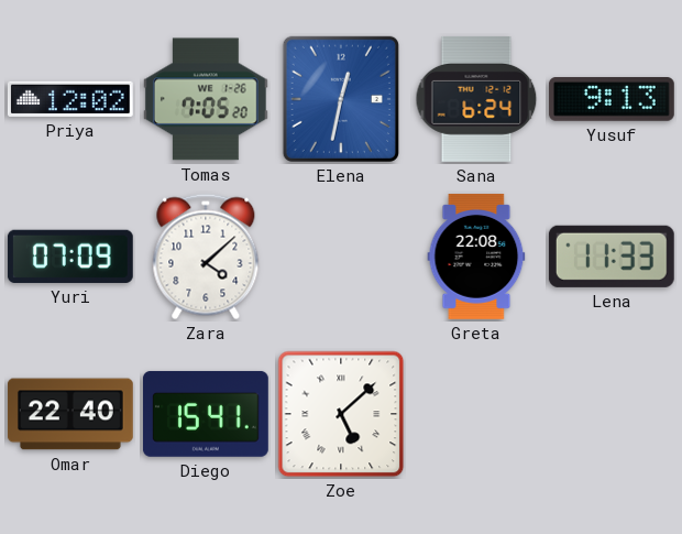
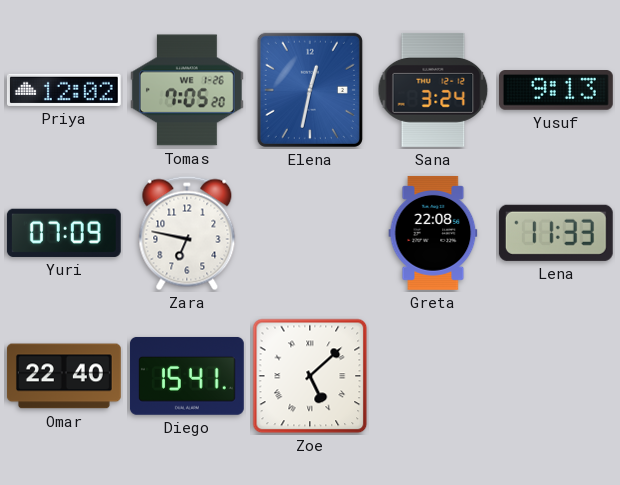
Sana: 6:24 -> 3:24 (433, 90)
Zara: 4:08 -> 6:47 (187, 233)
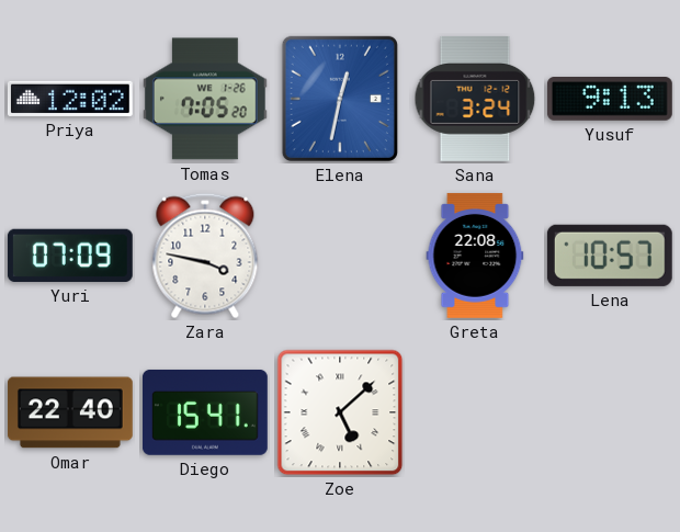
Zara: 6:47 -> 3:47 (205, 256)
Lena: 11:33 -> 10:57 (610, 256)
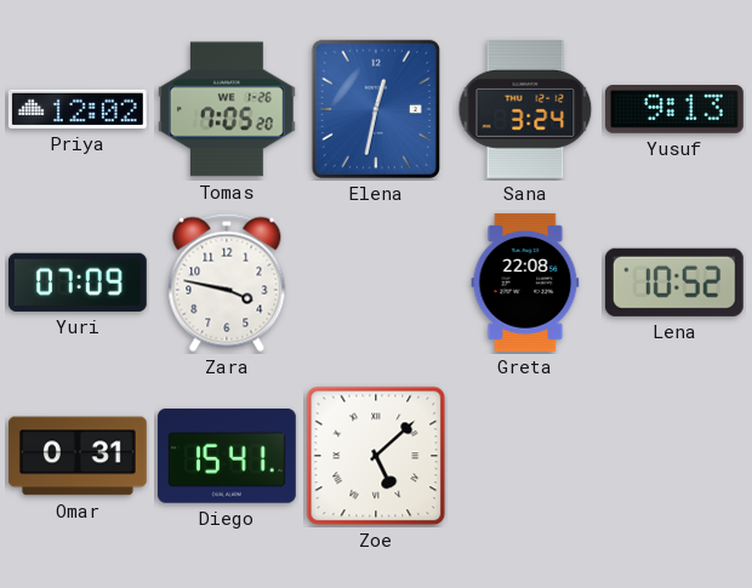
Lena: 10:57 -> 10:52 (674, 282)
Omar: 22:40 -> 0:31 (78, 456)
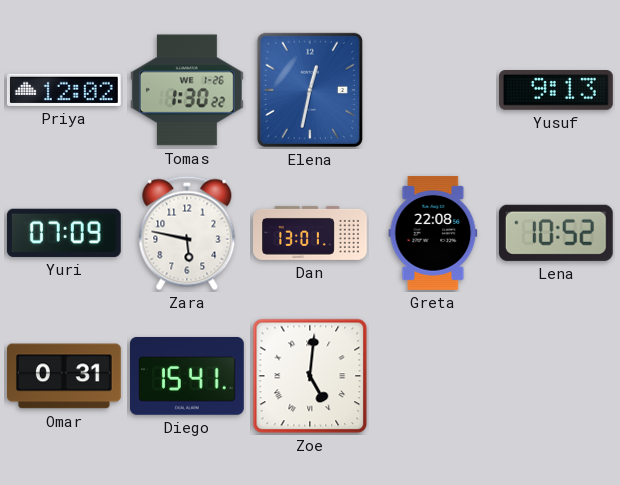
Tomas: 7:05 -> 1:30 (187, 90)
Sana: 3:24 -> none (525, 109)
Zara: 3:47 -> 5:47 (187, 233)
Dan: none -> 13:01 (311, 233)
Zoe: 5:08 -> 5:01 (310, 376)
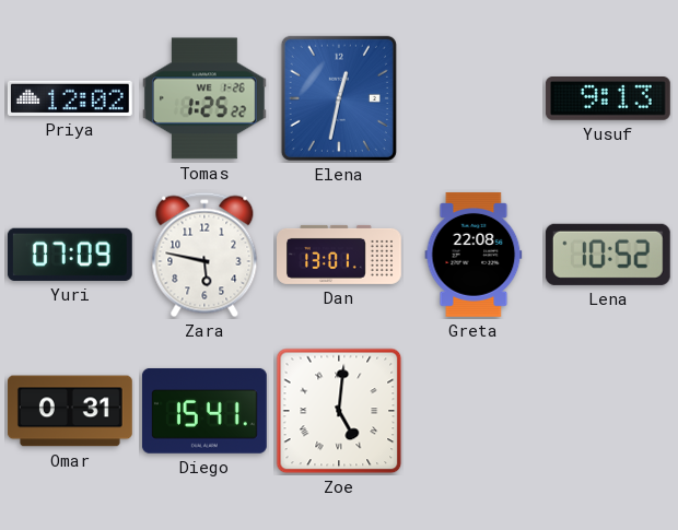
Tomas: 1:30 -> 1:25 (204, 98)
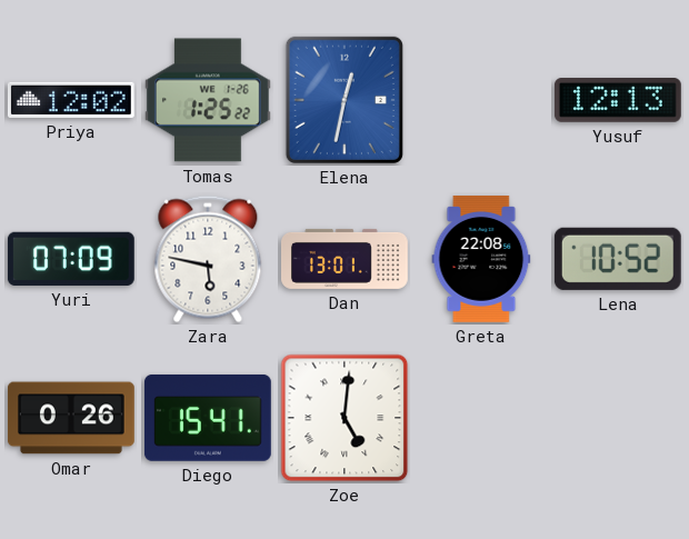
Yusuf: 9:13 -> 12:13 (618, 101)
Omar: 0:31 -> 0:26 (71, 418)
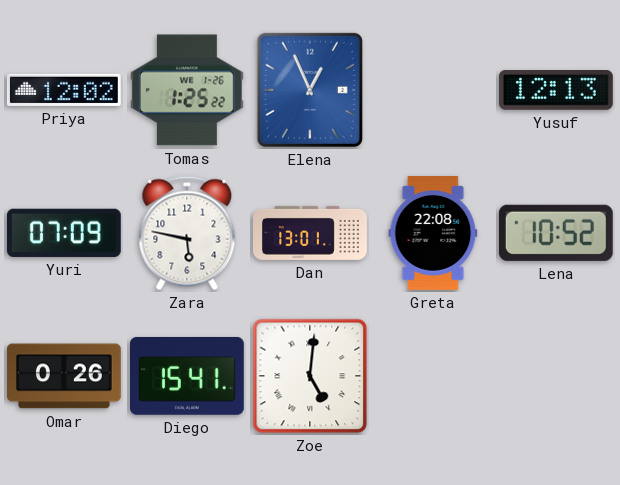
Elena: 12:32 -> 12:56 (310, 90)
